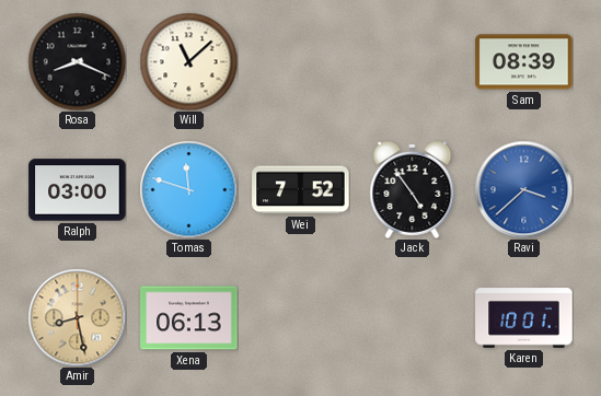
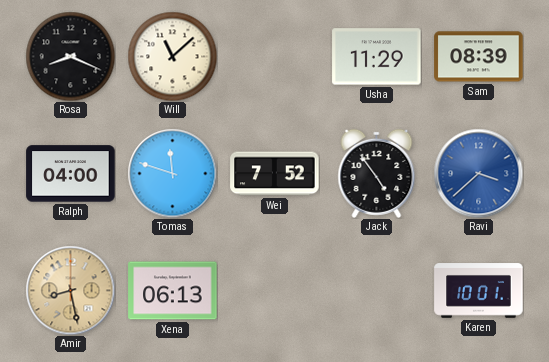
Usha: none -> 11:29 (377, 57)
Ralph: 03:00 -> 04:00 (71, 174)
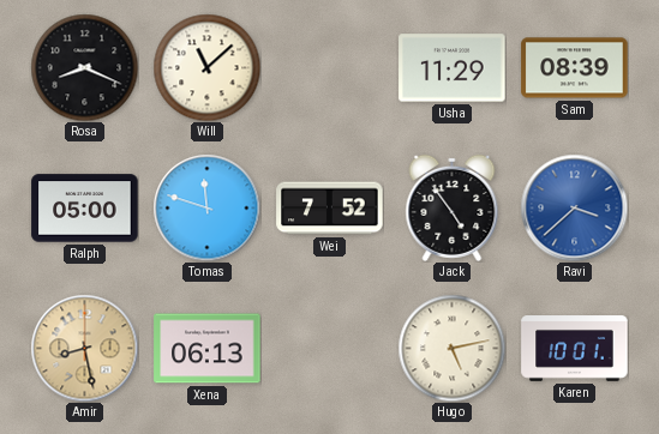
Ralph: 04:00 -> 05:00 (85, 209)
Hugo: none -> 5:13 (451, 348)
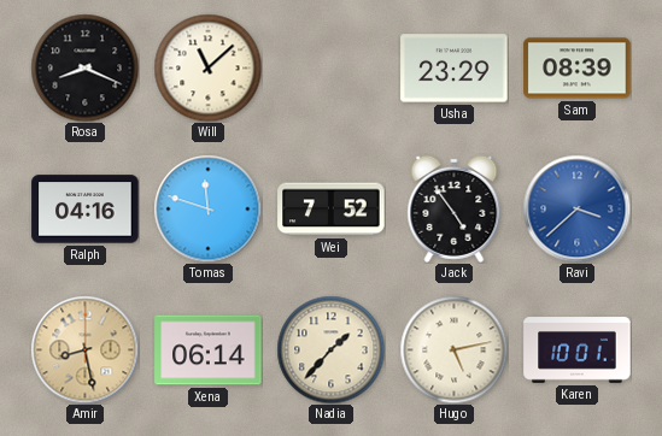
Usha: 11:29 -> 23:29 (455, 69)
Ralph: 05:00 -> 04:16 (86, 210)
Xena: 06:13 -> 06:14 (209, 350)
Nadia: none -> 1:37 (330, 349)
